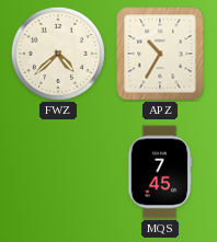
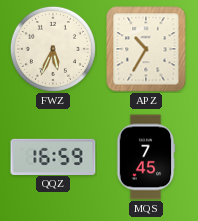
FWZ: 4:38 -> 5:34 (53, 49)
QQZ: none -> 16:59 (53, 156)
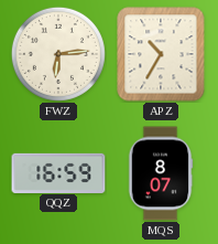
FWZ: 5:34 -> 6:14 (58, 54)
MQS: 7:45 -> 8:07 (161, 173)
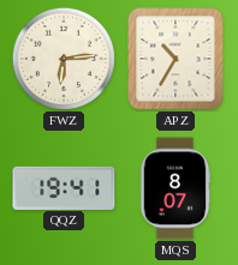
QQZ: 16:59 -> 19:41 (64, 187)
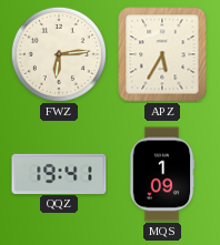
APZ: 10:35 -> 5:35 (162, 54)
MQS: 8:07 -> 1:09 (162, 174)
